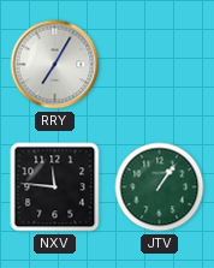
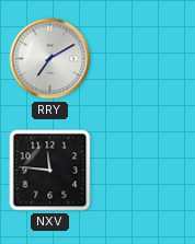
RRY: 7:05 -> 7:10 (50, 59)
JTV: 1:06 -> none (160, 187)
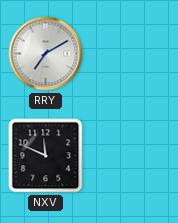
NXV: 11:46 -> 11:49 (46, 156)
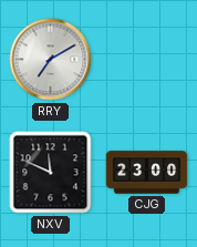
CJG: none -> 23:00 (147, 173)
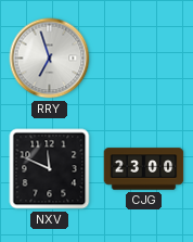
RRY: 7:10 -> 6:57 (50, 59)
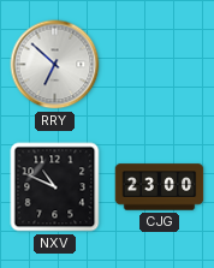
RRY: 6:57 -> 6:52 (55, 65)
NXV: 11:49 -> 10:49 (55, 187)
